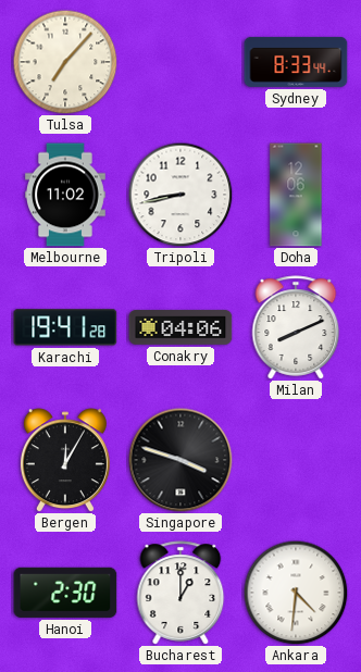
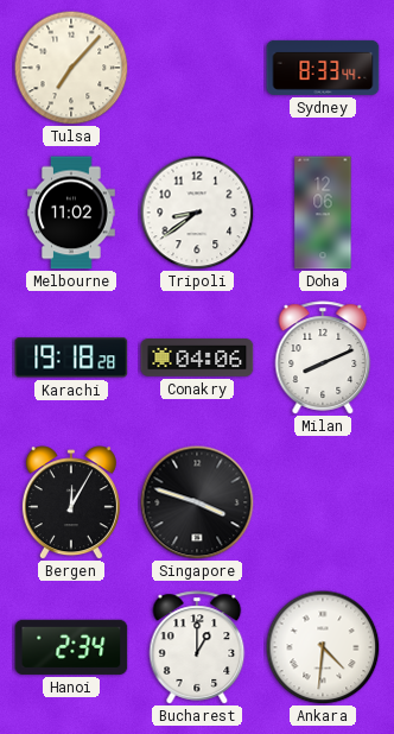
Tripoli: 8:43 -> 8:39 (197, 213)
Karachi: 19:41 -> 19:18 (71, 357)
Hanoi: 2:30 -> 2:34 (71, 647)
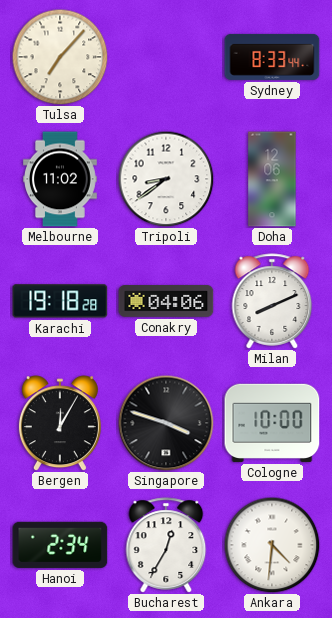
Cologne: none -> 10:00 (272, 423)
Bucharest: 1:00 -> 12:35 (166, 545)
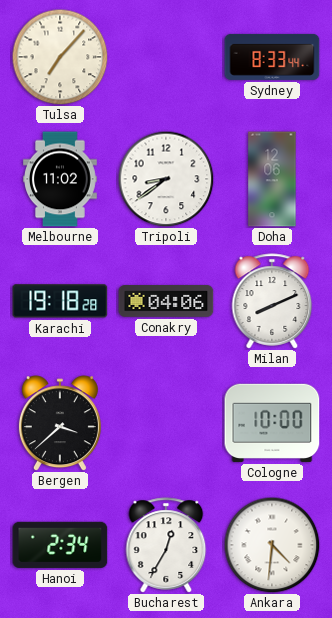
Bergen: 12:05 -> 3:38 (60, 423)
Singapore: 3:48 -> none (166, 423)
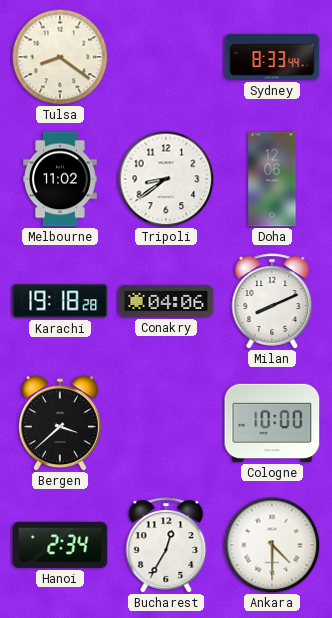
Tulsa: 7:07 -> 8:21 (60, 57)
Ankara: 4:31 -> 4:30 (272, 545)
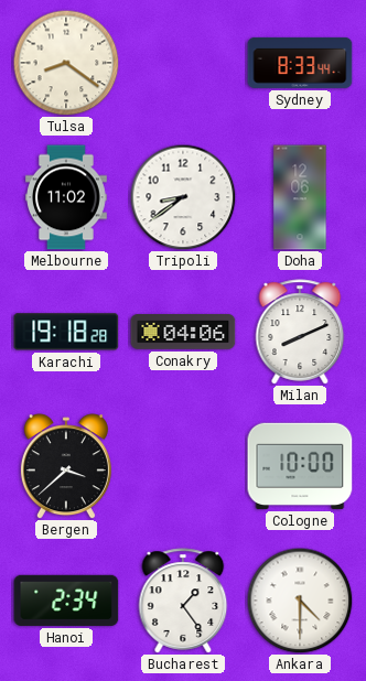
Bucharest: 12:35 -> 1:24 (183, 601)
